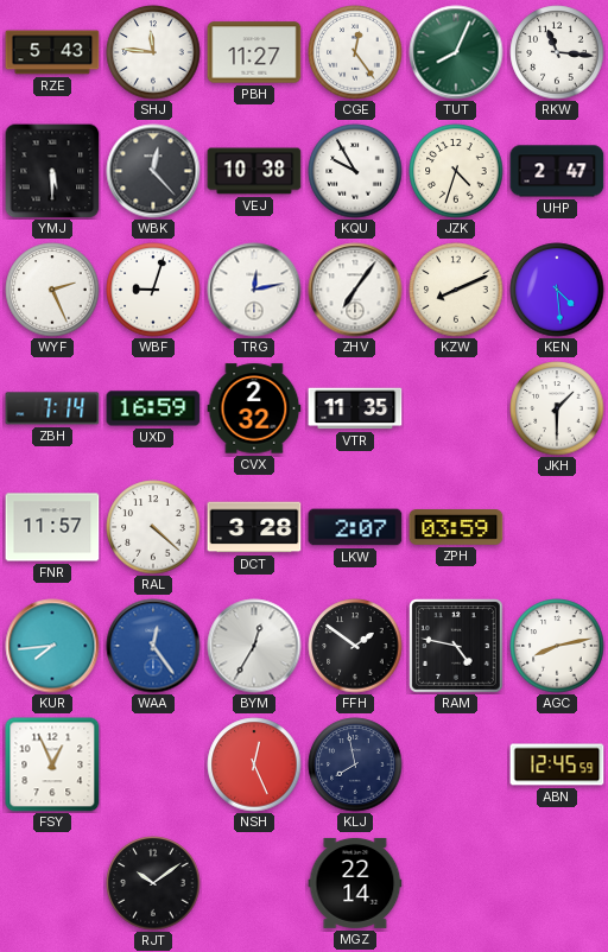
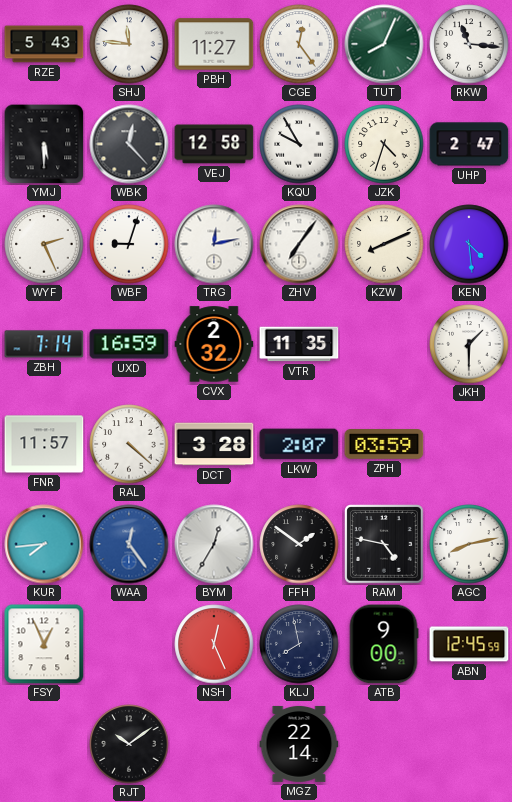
VEJ: 10:38 -> 12:58 (214, 144)
ATB: none -> 9:00 (384, 644)
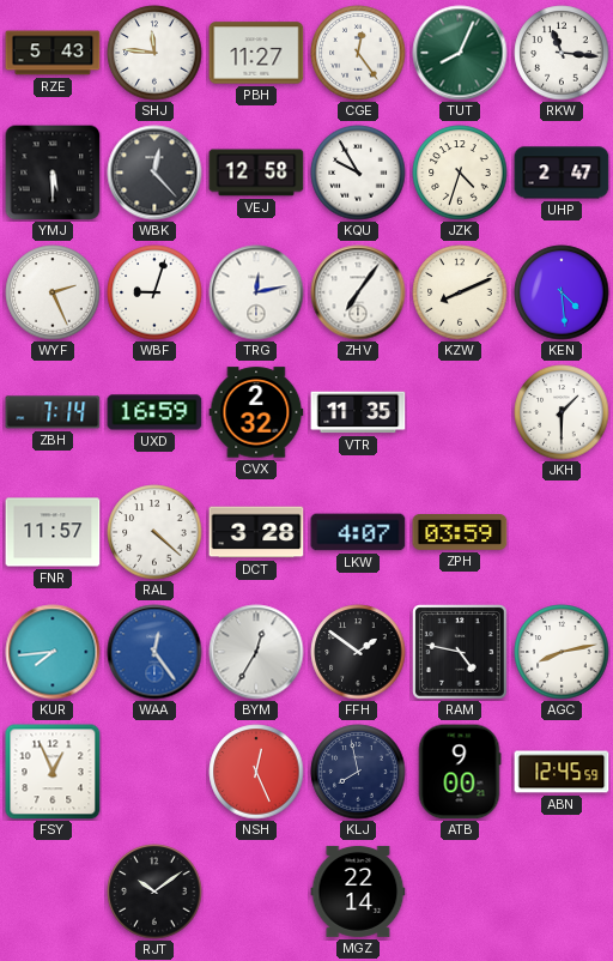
LKW: 2:07 -> 4:07 (358, 532)
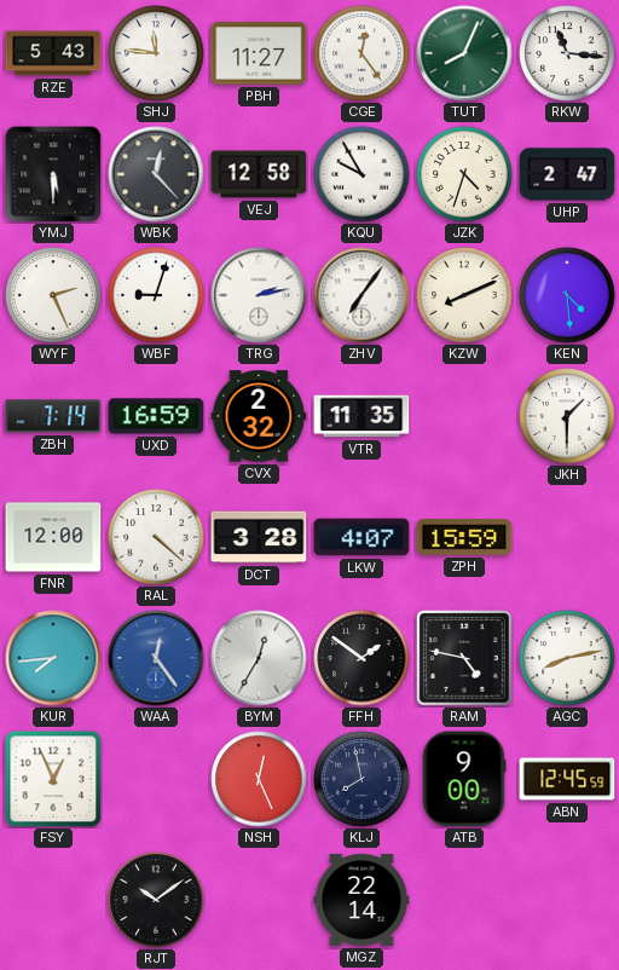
TRG: 12:13 -> 2:13 (259, 295)
FNR: 11:57 -> 12:00 (53, 537)
ZPH: 03:59 -> 15:59 (464, 538)
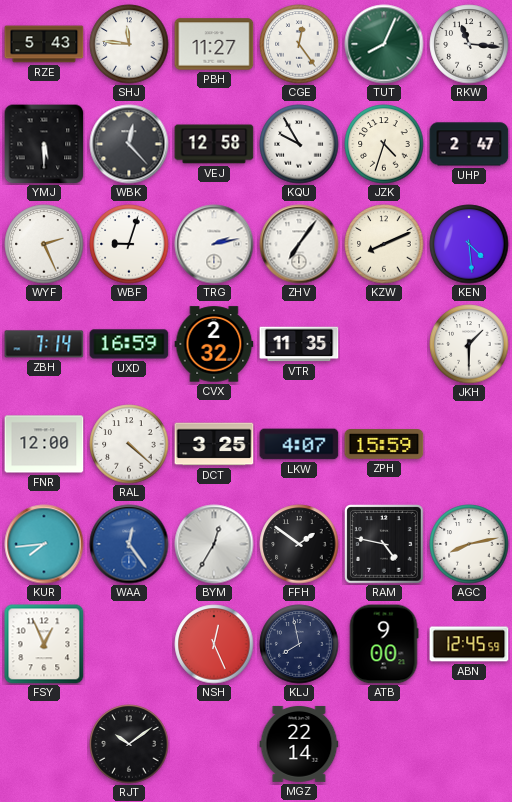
DCT: 3:28 -> 3:25 (214, 444)
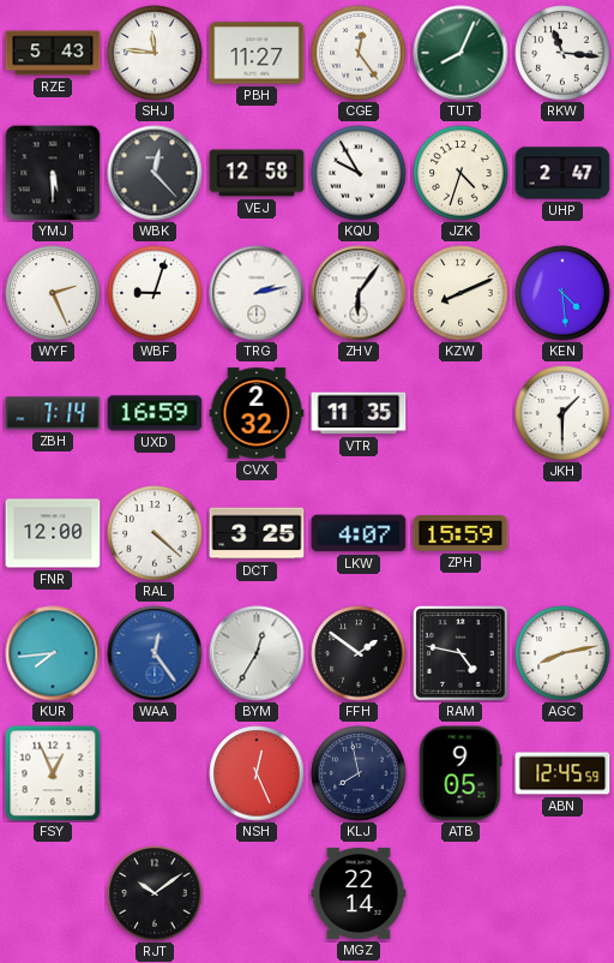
ZHV: 7:06 -> 6:06 (359, 293)
ATB: 9:00 -> 9:05 (460, 773)
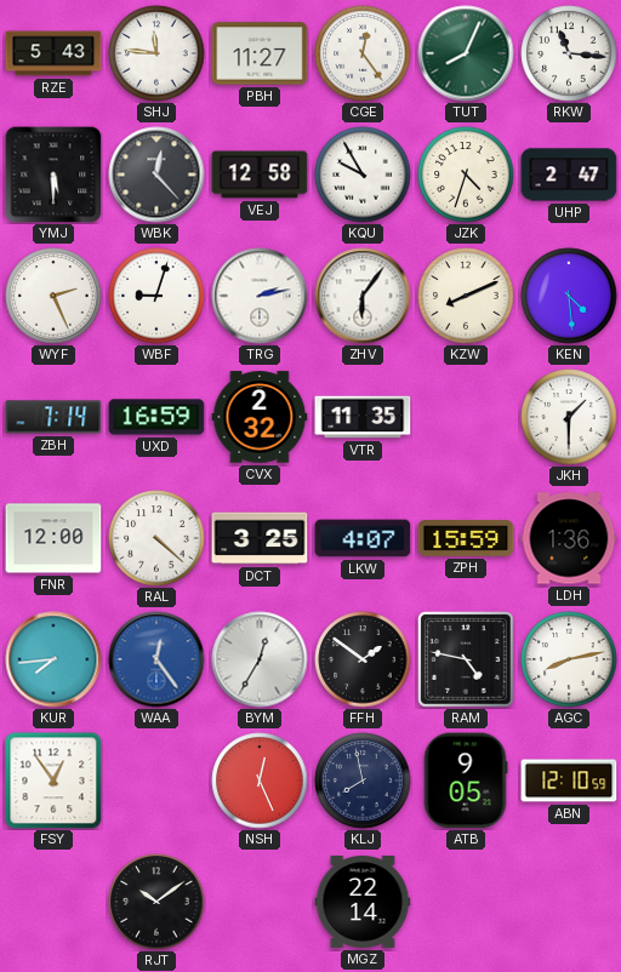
LDH: none -> 1:36 (569, 538)
FSY: 12:56 -> 12:54 (53, 781)
ABN: 12:45 -> 12:10 (569, 781)
